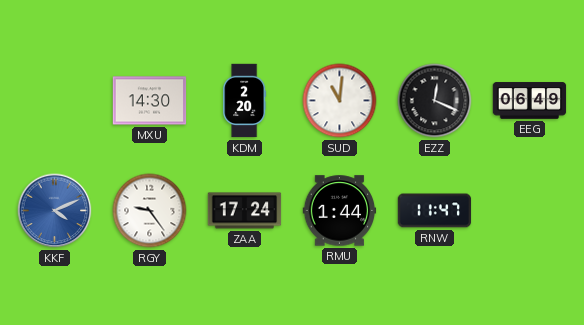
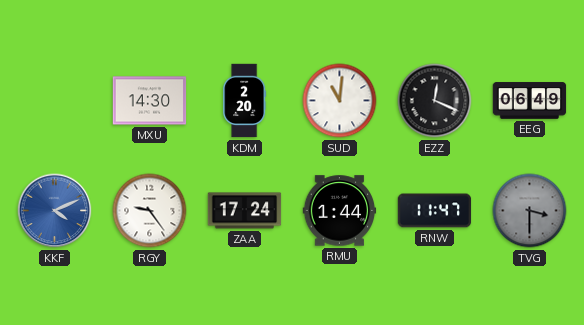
TVG: none -> 3:30 (530, 211)
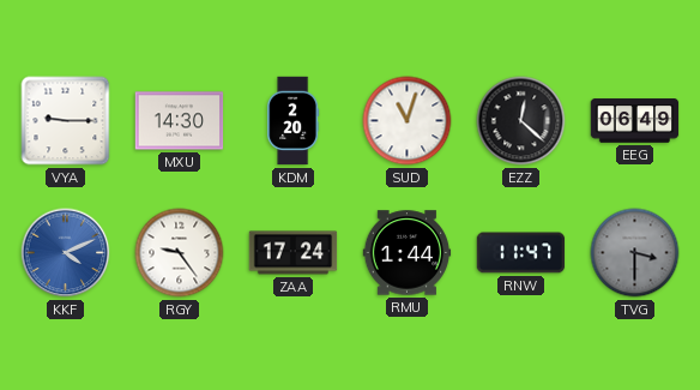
VYA: none -> 9:15 (66, 121)
SUD: 11:01 -> 11:03 (408, 121)
EZZ: 12:19 -> 12:22 (521, 121)
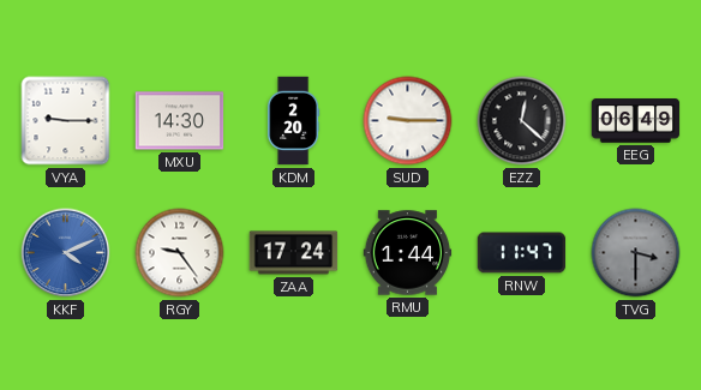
SUD: 11:03 -> 9:15 (408, 121)
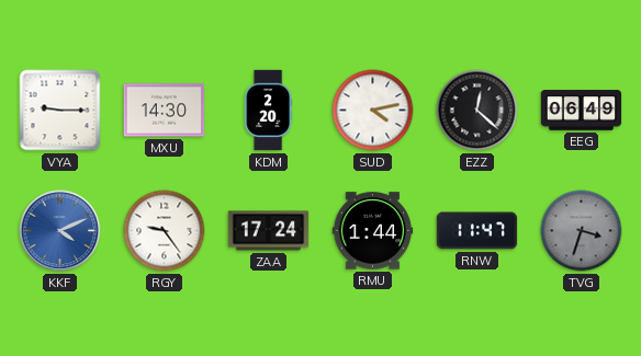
SUD: 9:15 -> 4:13 (373, 111)
TVG: 3:30 -> 3:33 (582, 231)
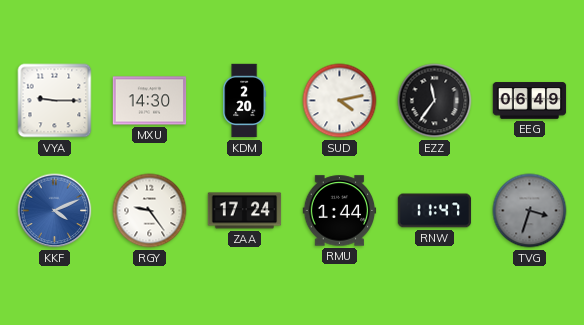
EZZ: 12:22 -> 11:36 (435, 101)
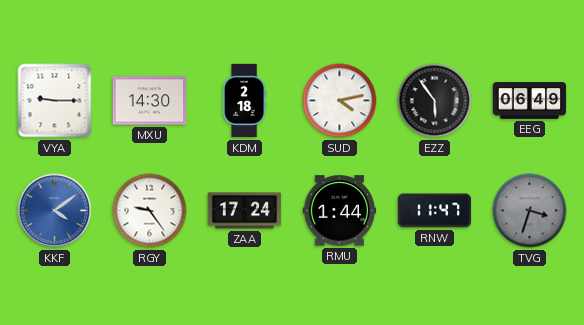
KDM: 2:20 -> 2:18 (245, 101)
EZZ: 11:36 -> 5:54 (435, 101)
KKF: 4:11 -> 4:09 (55, 211)
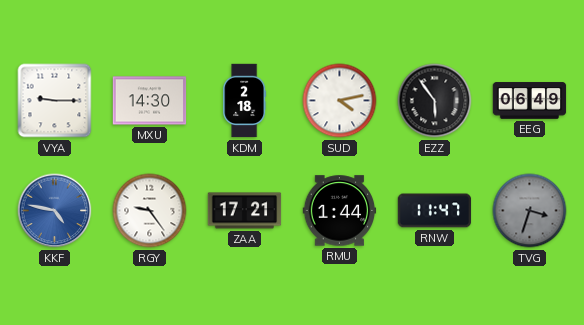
KKF: 4:09 -> 4:47 (55, 211)
ZAA: 17:24 -> 17:21 (245, 211)
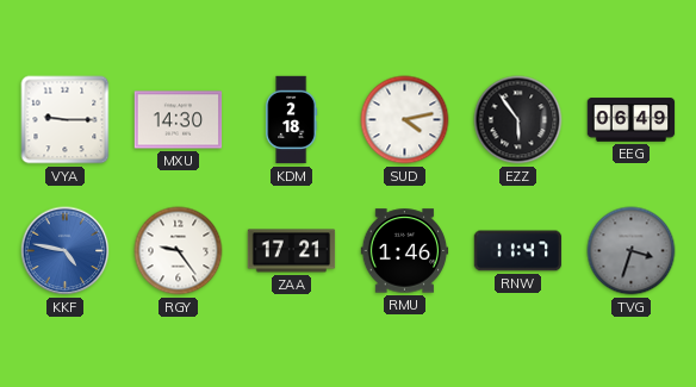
RMU: 1:44 -> 1:46 (405, 251)
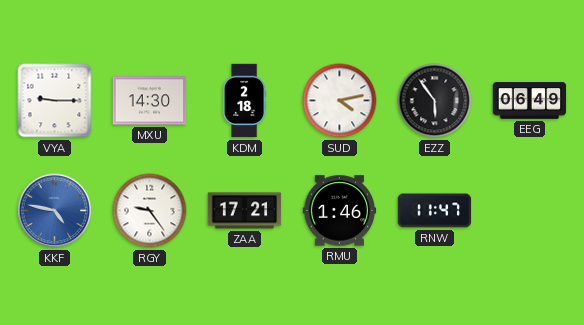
TVG: 3:33 -> none (632, 251)
